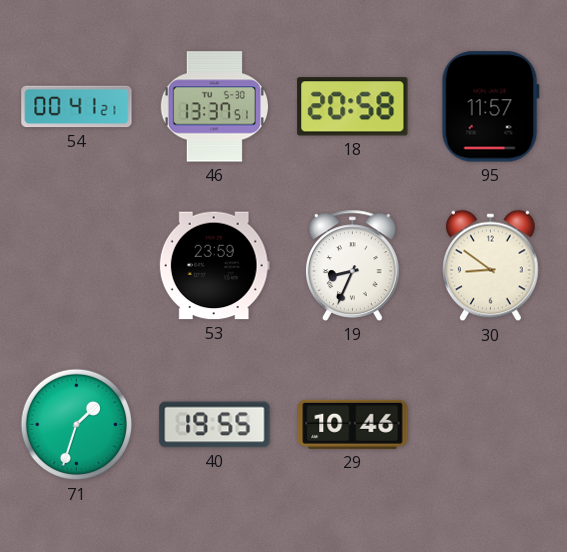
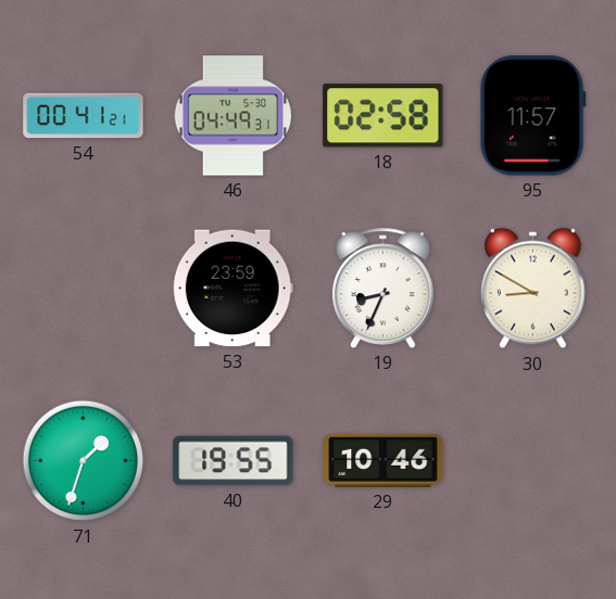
46: 13:37 -> 04:49 (232, 116)
18: 20:58 -> 02:58 (384, 116)
30: 8:51 -> 8:50 (533, 289)
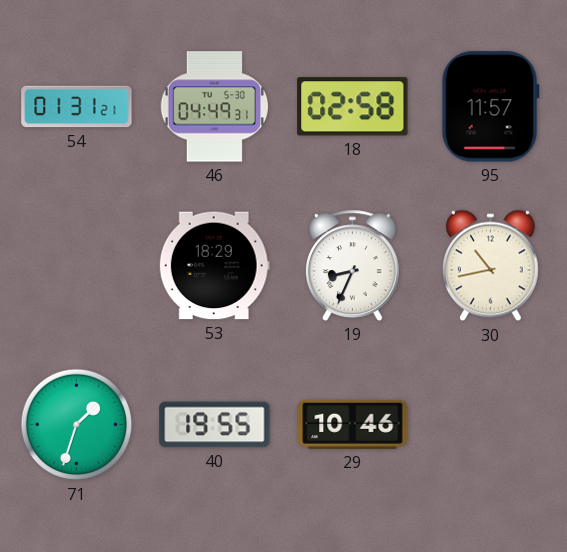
54: 00:41 -> 01:31 (77, 107)
53: 23:59 -> 18:29 (214, 266)
30: 8:50 -> 10:43 (491, 266)
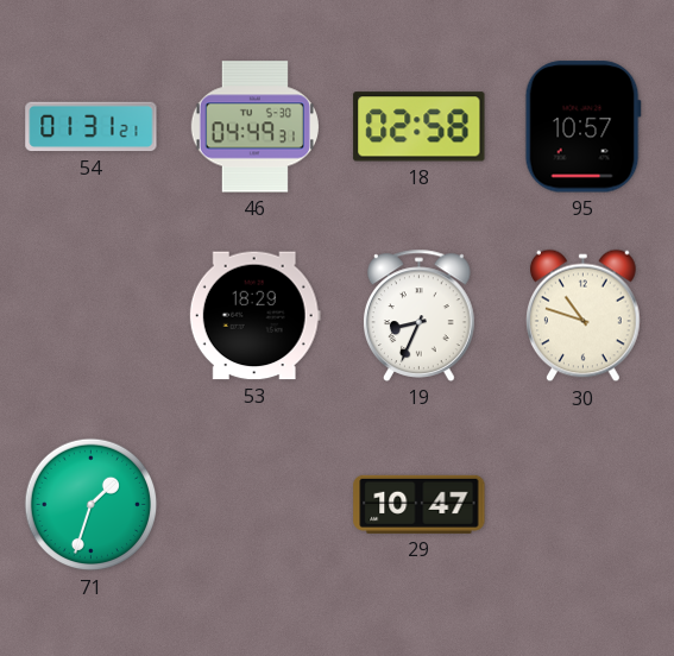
95: 11:57 -> 10:57 (582, 127)
30: 10:43 -> 10:48 (584, 316)
40: 19:55 -> none (215, 425)
29: 10:46 -> 10:47 (420, 504)
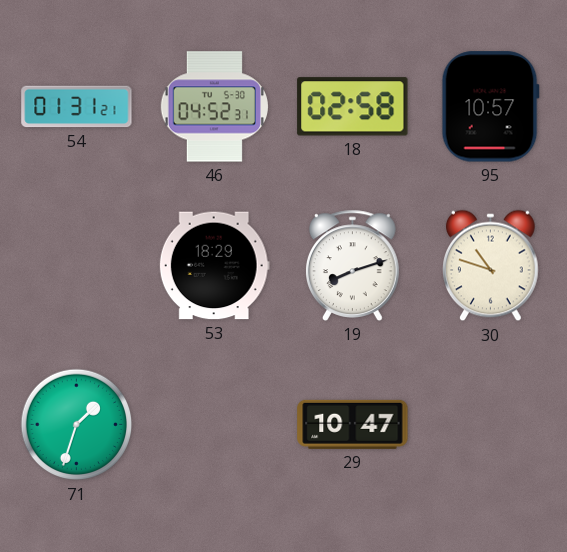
46: 04:49 -> 04:52 (214, 107)
19: 8:34 -> 8:12 (353, 265)
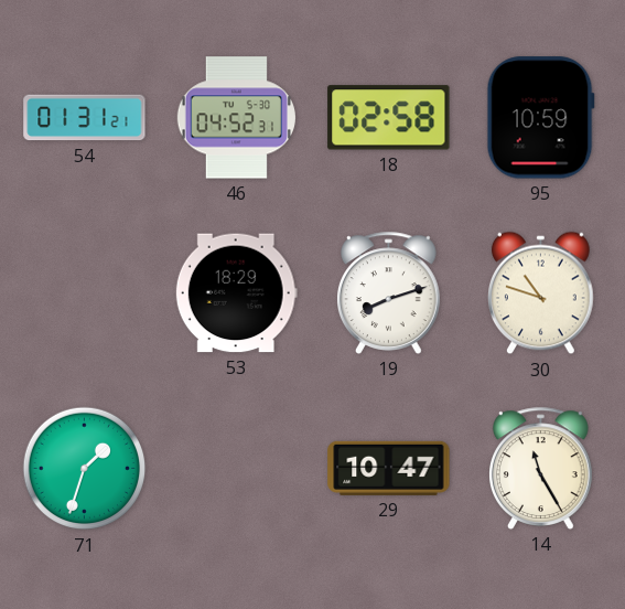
95: 10:57 -> 10:59 (540, 118)
14: none -> 11:25 (541, 468)
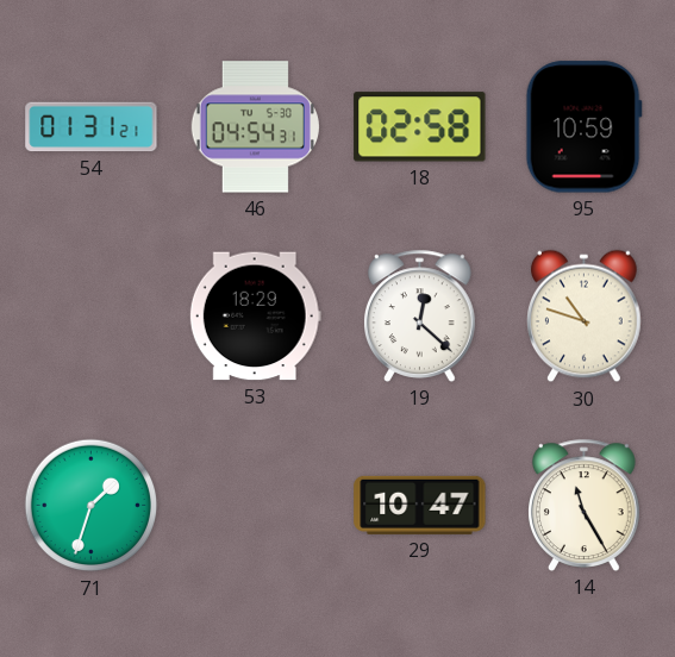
46: 04:52 -> 04:54 (255, 127)
19: 8:12 -> 12:22 (420, 315)
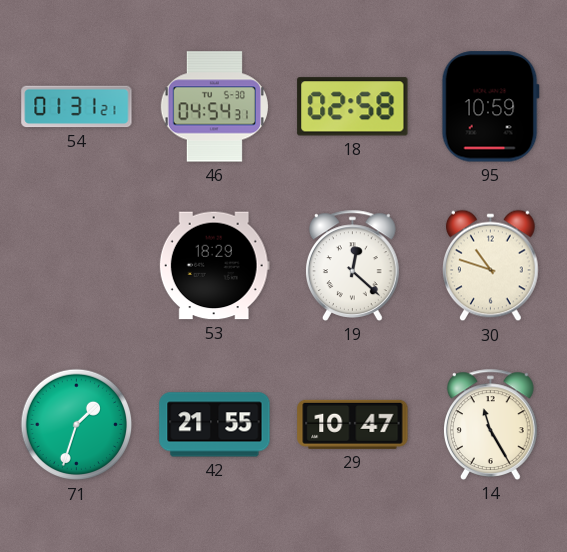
42: none -> 21:55 (215, 425)
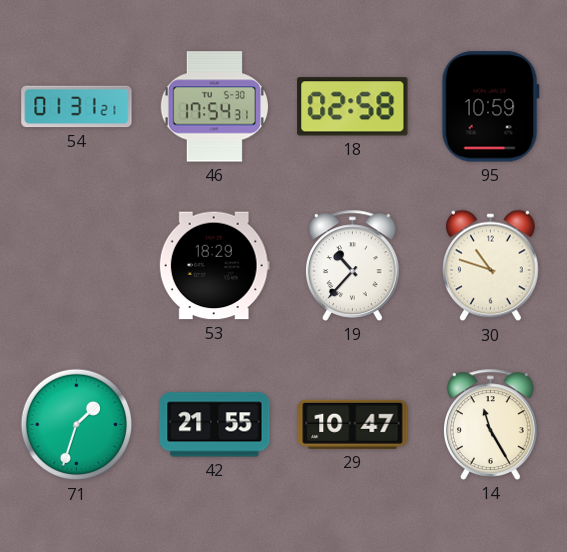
46: 04:54 -> 17:54 (214, 107)
19: 12:22 -> 10:37 (353, 265)
